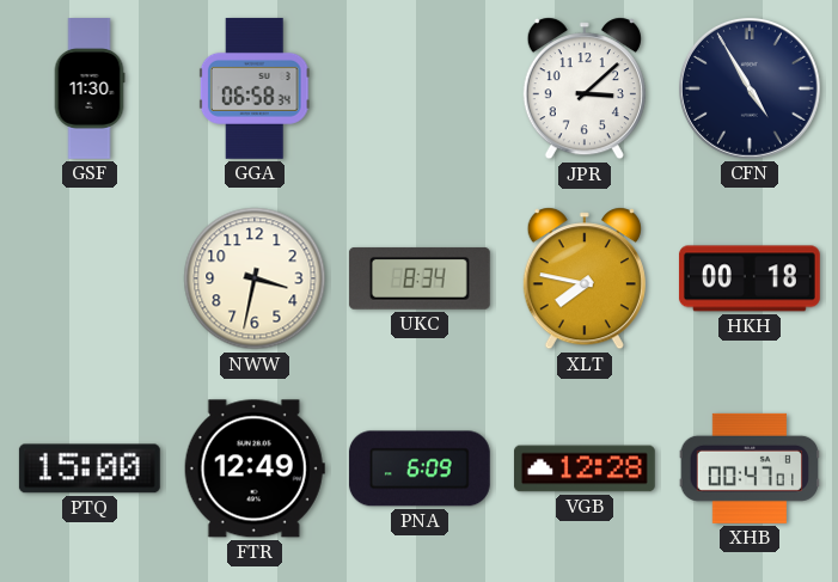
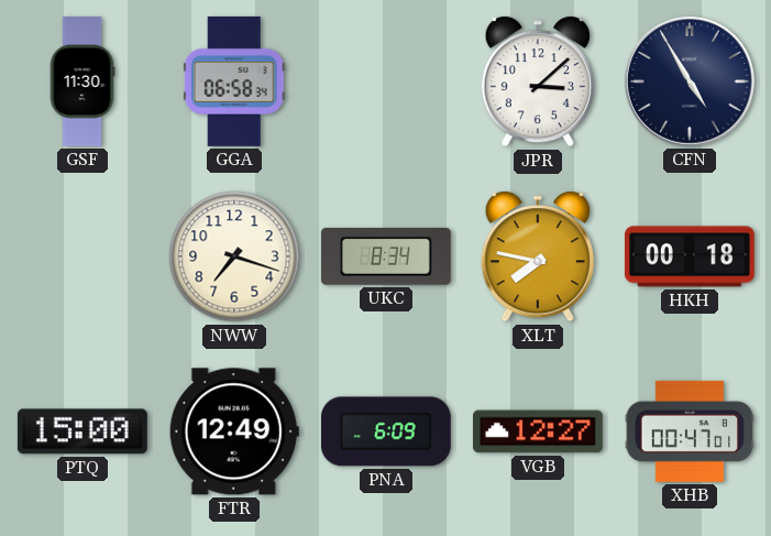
NWW: 3:32 -> 7:18 (234, 256)
VGB: 12:28 -> 12:27 (538, 431)
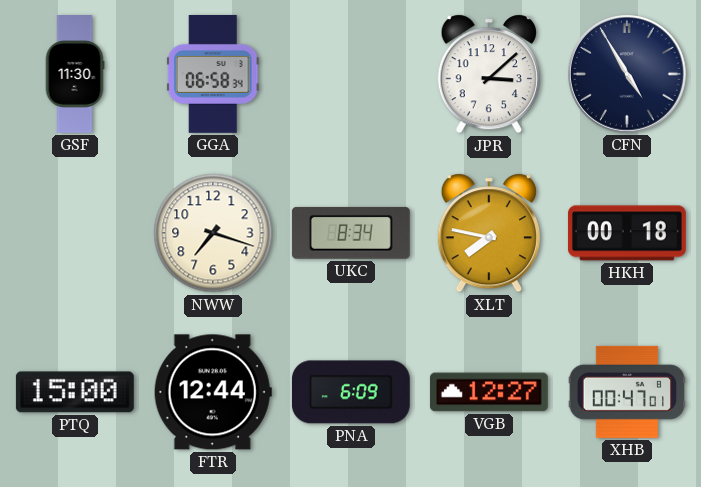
FTR: 12:49 -> 12:44 (213, 392)
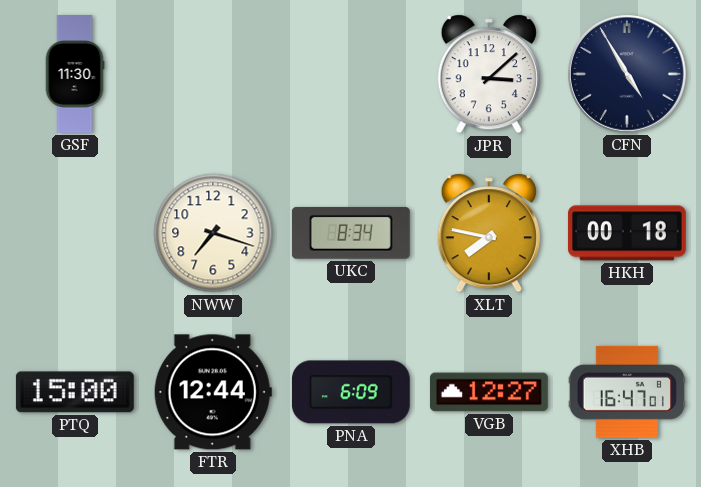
GGA: 06:58 -> none (213, 74)
XHB: 00:47 -> 16:47 (627, 392)
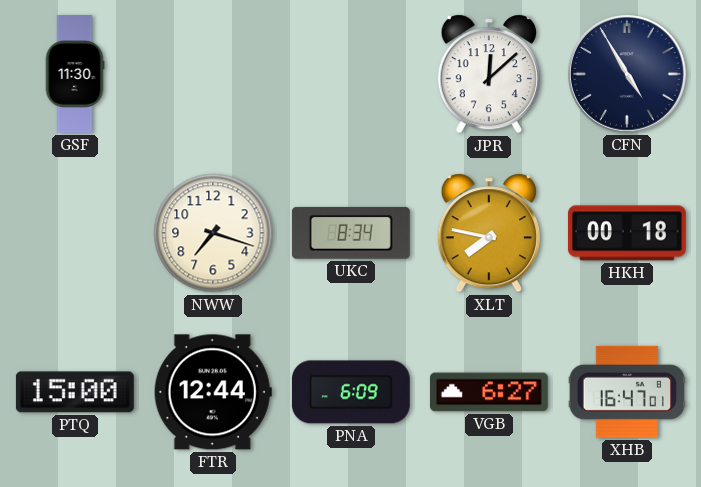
JPR: 3:08 -> 12:08 (489, 74)
VGB: 12:27 -> 6:27 (489, 392)
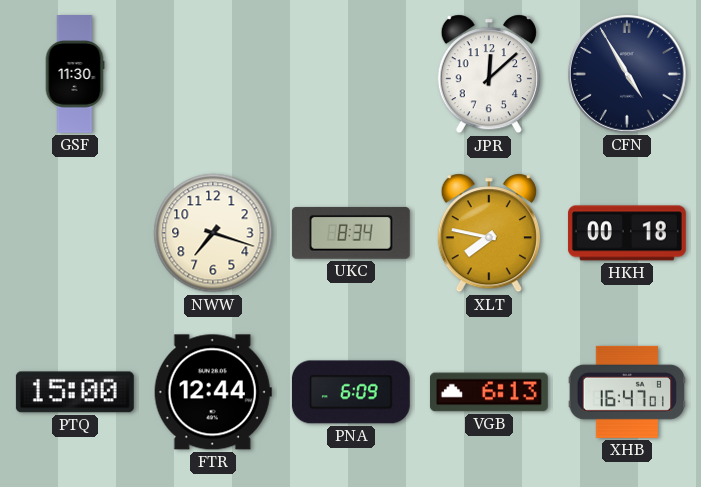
VGB: 6:27 -> 6:13 (489, 392)
